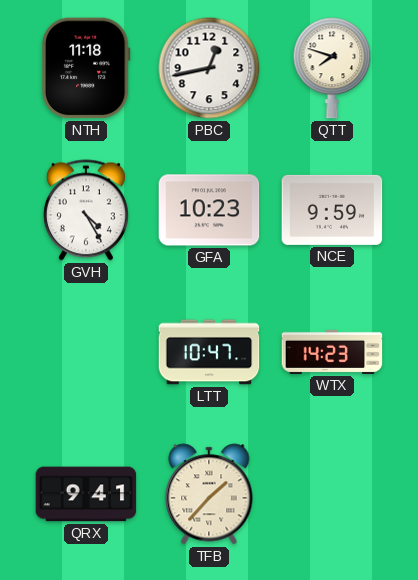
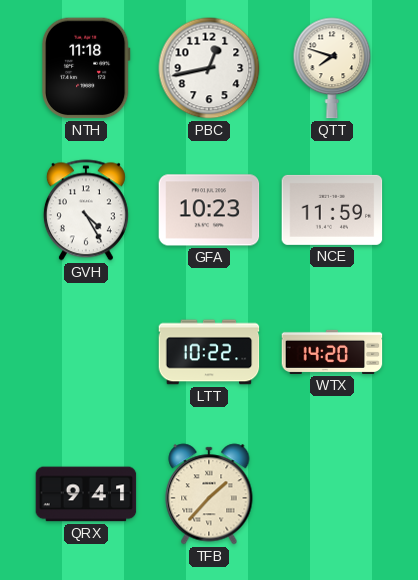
NCE: 9:59 -> 11:59 (332, 210)
LTT: 10:47 -> 10:22 (209, 352)
WTX: 14:23 -> 14:20 (332, 352)
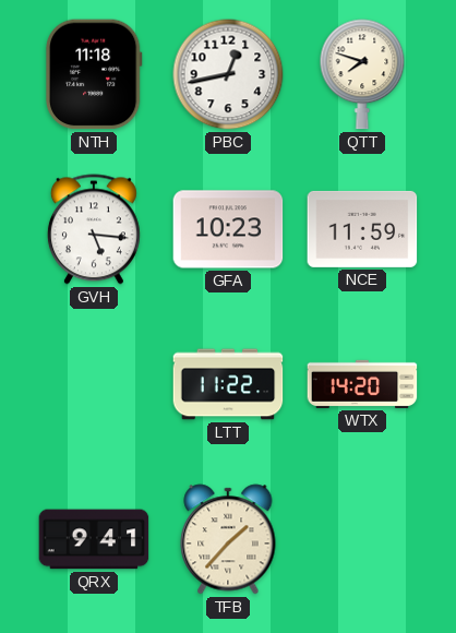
GVH: 4:25 -> 5:16 (94, 229)
LTT: 10:22 -> 11:22 (228, 384)
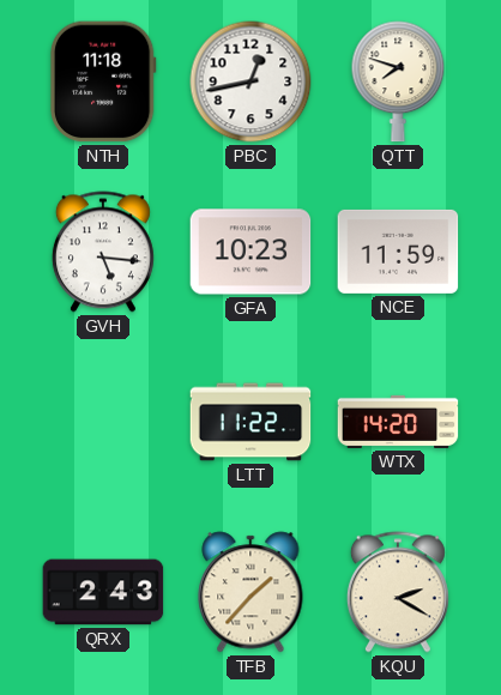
QRX: 9:41 -> 2:43 (103, 592)
KQU: none -> 2:20 (398, 592)
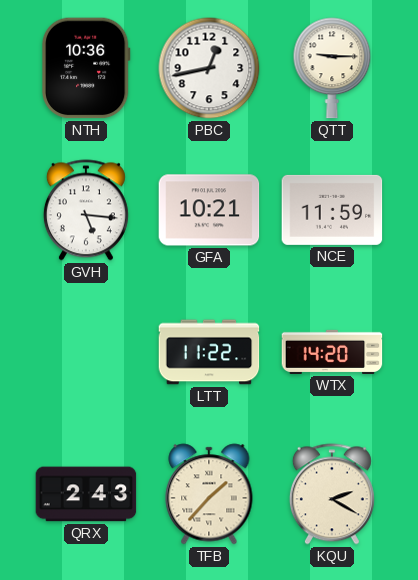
NTH: 11:18 -> 10:36 (86, 68)
QTT: 7:48 -> 9:15 (332, 68)
GFA: 10:23 -> 10:21 (209, 210)
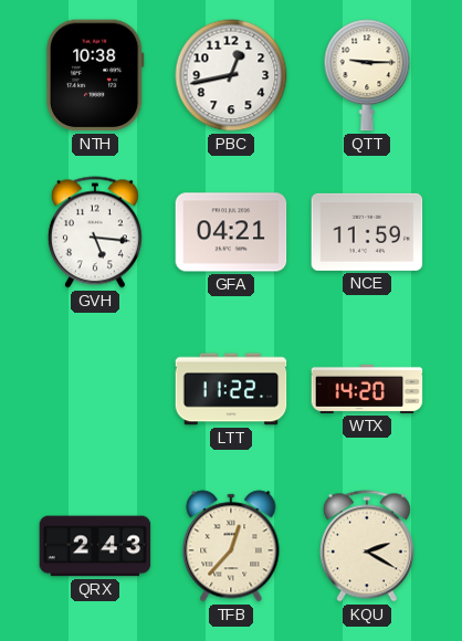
NTH: 10:36 -> 10:38 (95, 75)
GFA: 10:21 -> 04:21 (231, 232)
TFB: 1:37 -> 12:37 (231, 546)
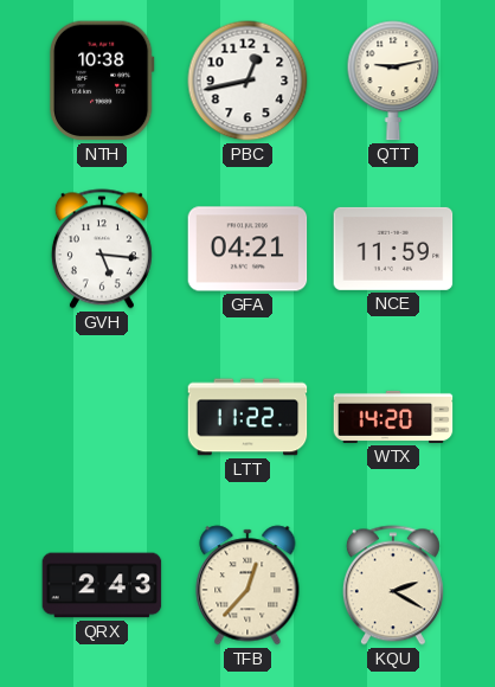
QTT: 9:15 -> 9:13 (393, 81)
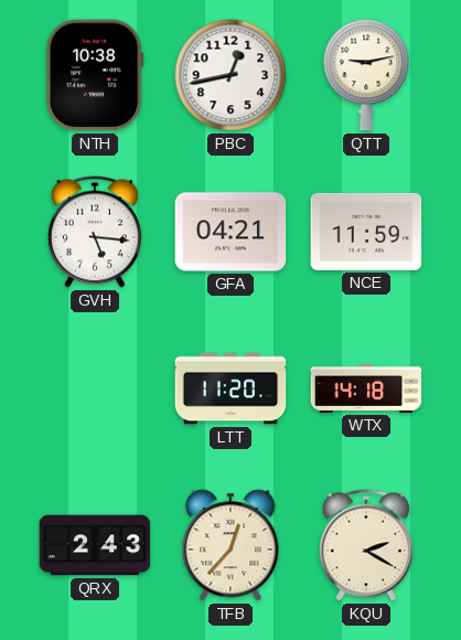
LTT: 11:22 -> 11:20 (230, 388)
WTX: 14:20 -> 14:18 (366, 388)
